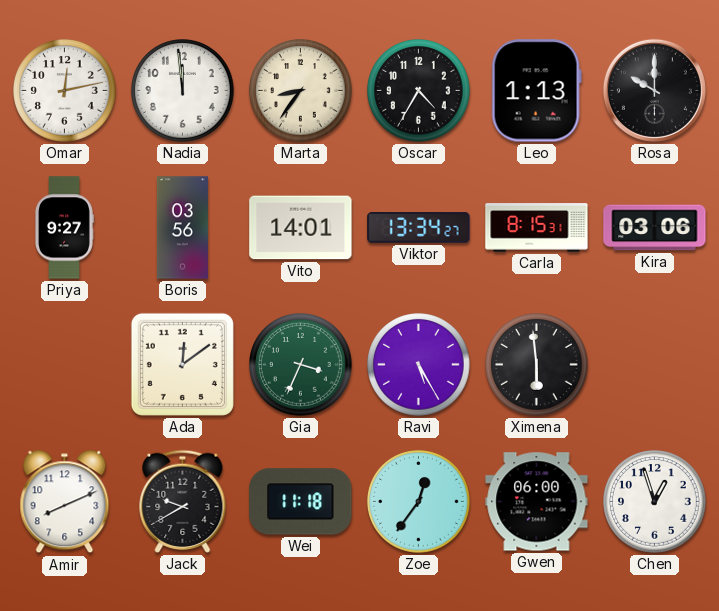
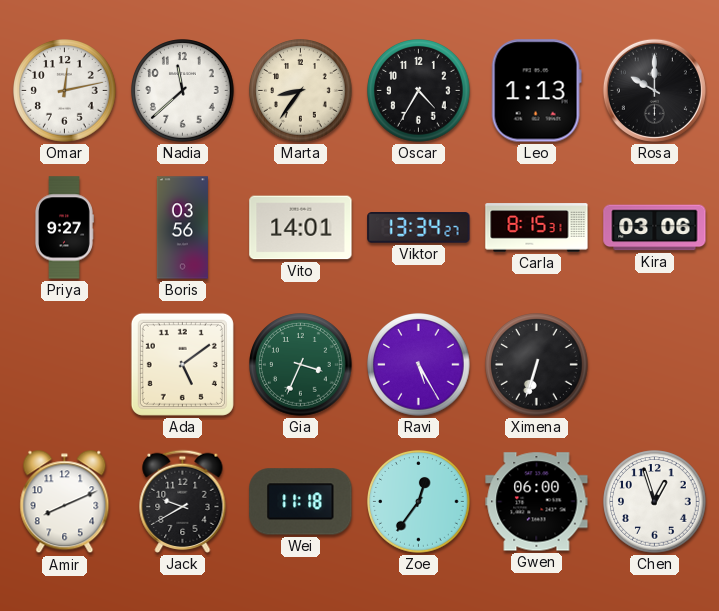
Nadia: 11:59 -> 11:38 (183, 91)
Ada: 12:09 -> 5:09 (182, 364)
Ximena: 5:59 -> 6:33 (537, 365)
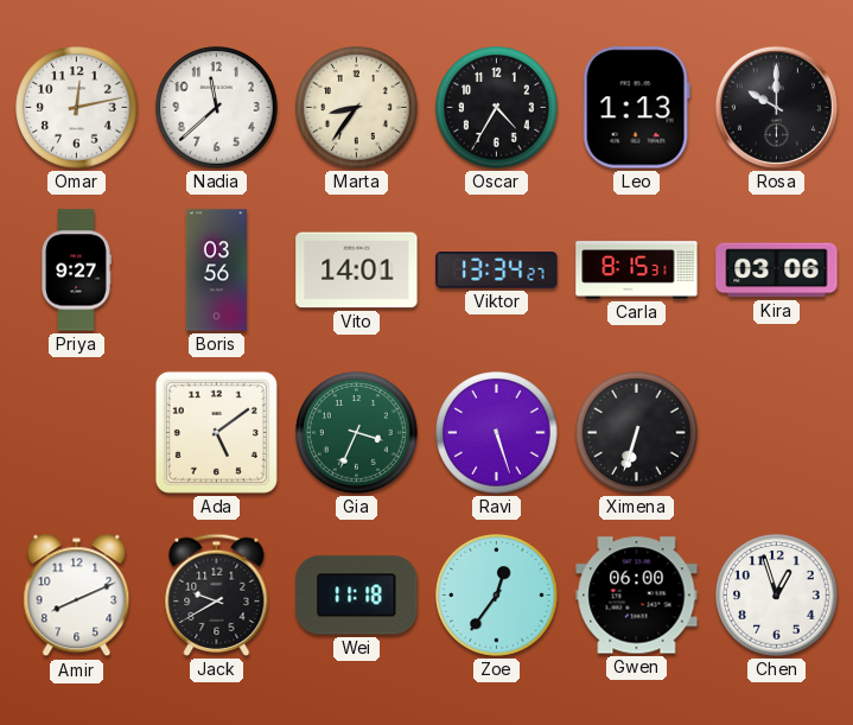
Ravi: 5:25 -> 5:27 (497, 433)
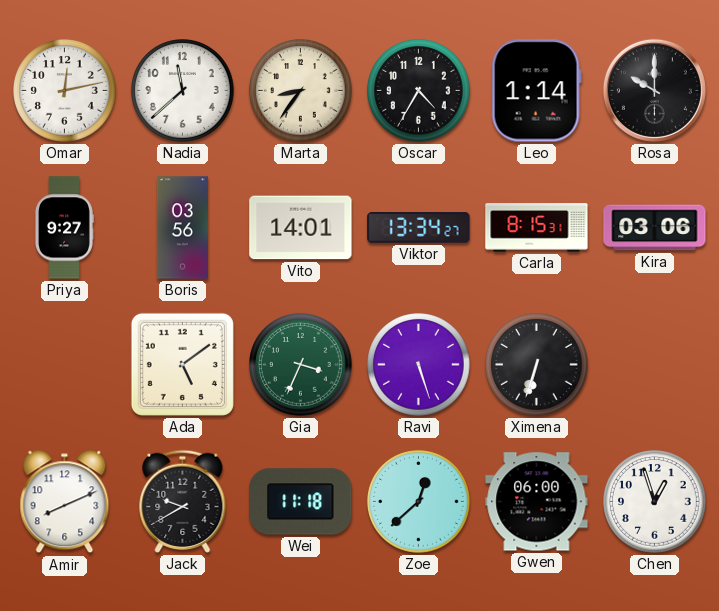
Leo: 1:13 -> 1:14 (536, 91)
Zoe: 12:36 -> 12:38 (419, 502)
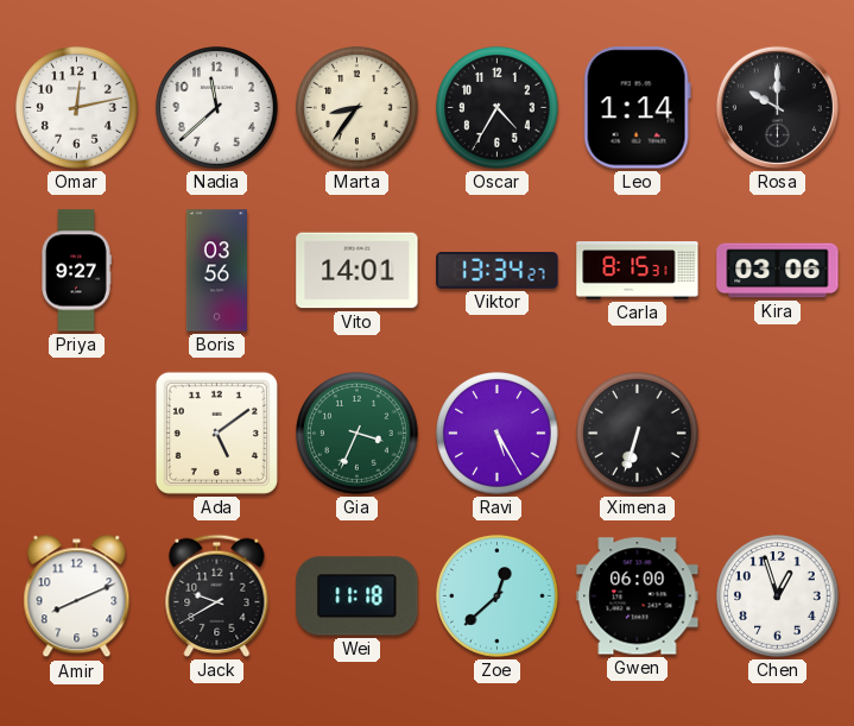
Ravi: 5:27 -> 5:25 (498, 434)
